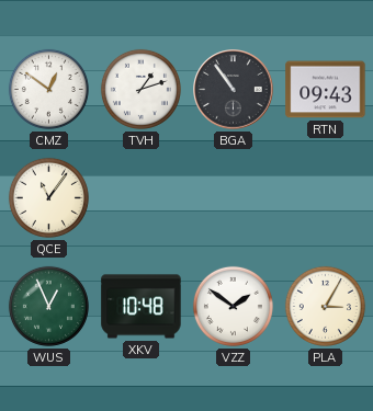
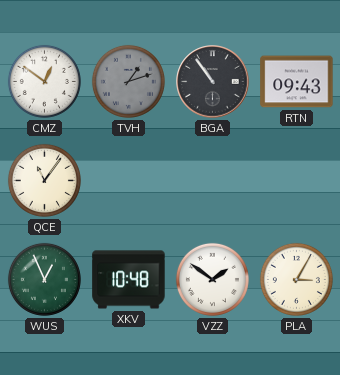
TVH dial: white -> grey (128, 81)
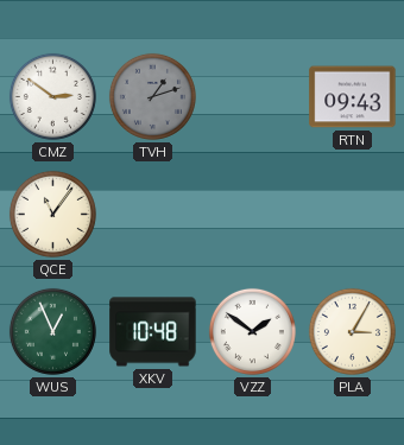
CMZ: 12:51 -> 2:51 (52, 96)
BGA: 10:54 -> none (213, 82)
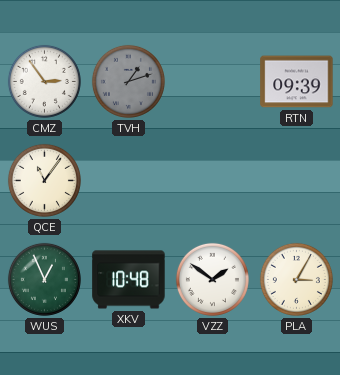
CMZ: 2:51 -> 2:54 (44, 81)
RTN: 09:43 -> 09:39 (297, 82)
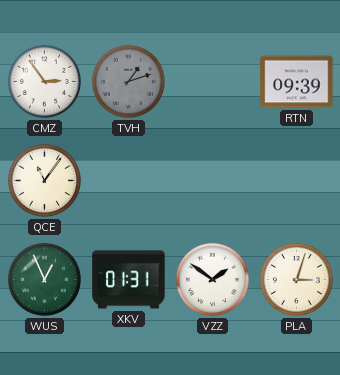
XKV: 10:48 -> 01:31 (129, 280)
PLA: 3:05 -> 3:03 (296, 279)
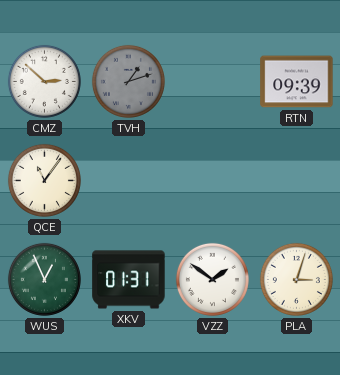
CMZ: 2:54 -> 2:52 (44, 81)
